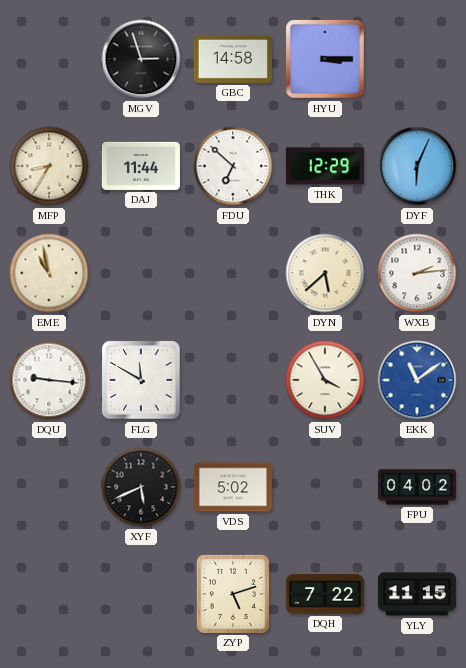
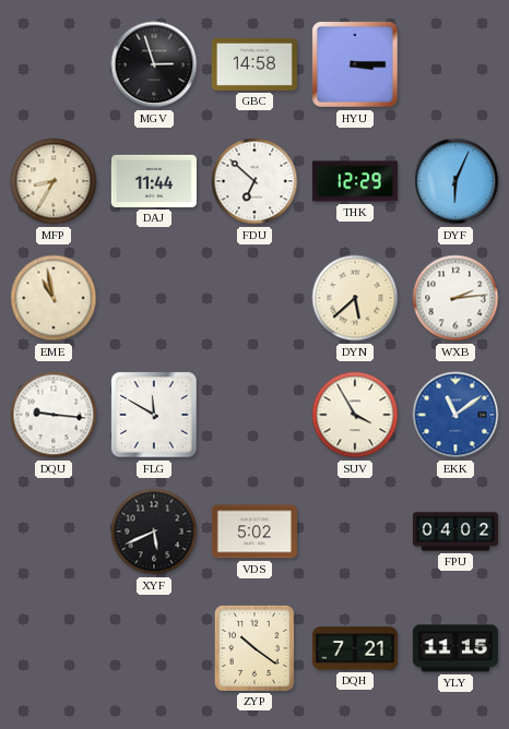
ZYP: 5:12 -> 10:21 (254, 648)
DQH: 7:22 -> 7:21 (355, 648)
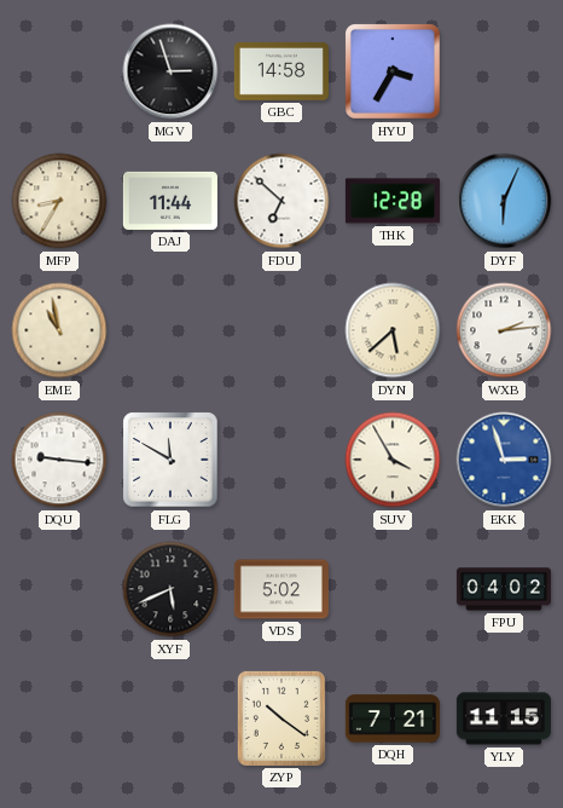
HYU: 3:15 -> 3:35 (394, 73)
THK: 12:29 -> 12:28 (393, 201)
EKK: 11:09 -> 2:57 (504, 460)
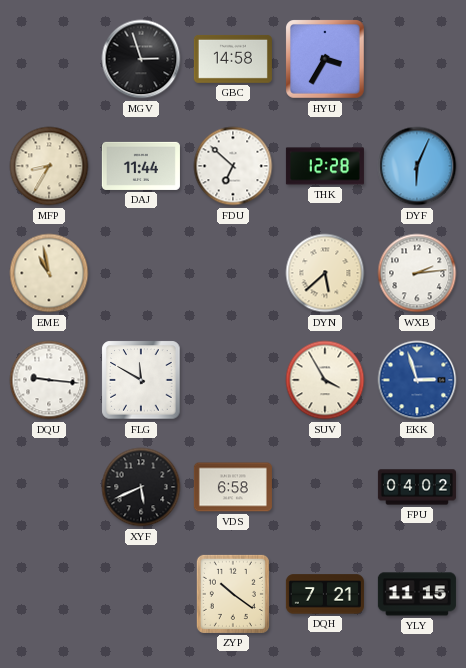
VDS: 5:02 -> 6:58 (233, 487)
